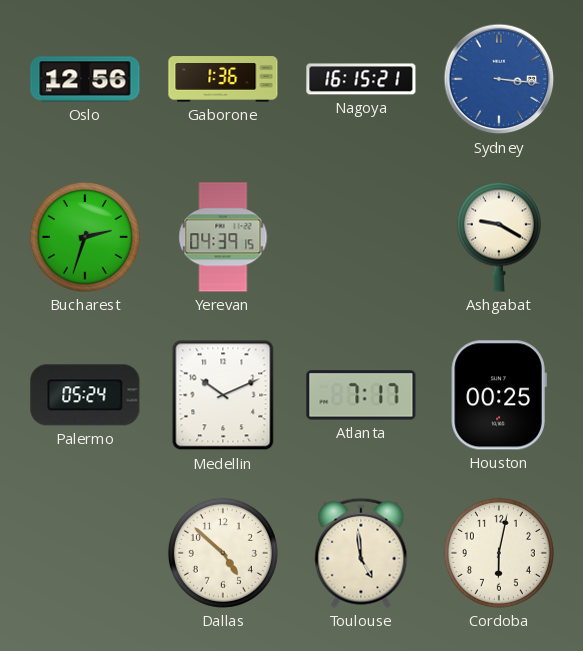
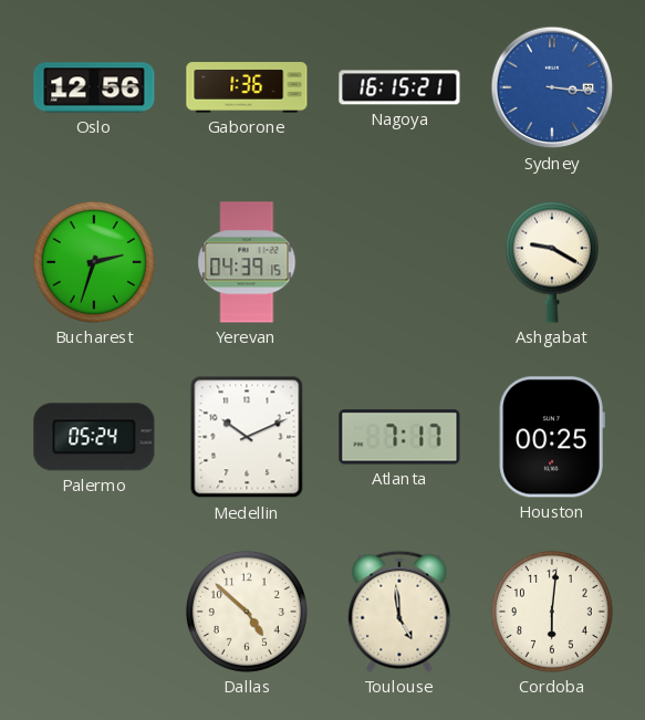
Cordoba: 6:02 -> 6:01 (552, 612)
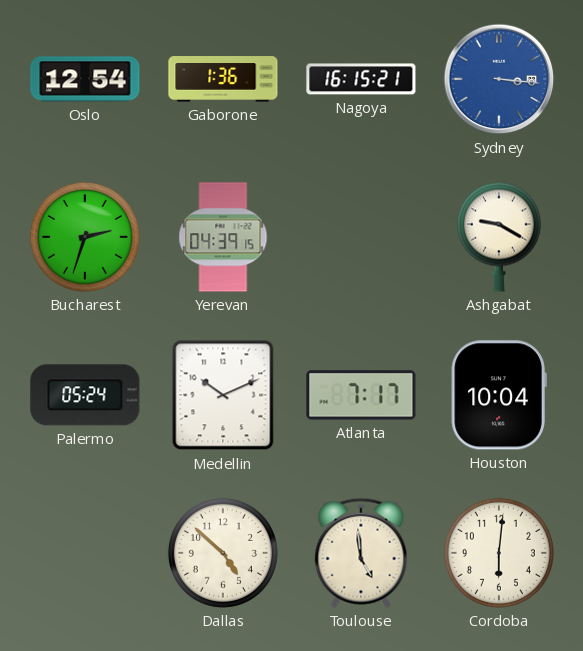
Oslo: 12:56 -> 12:54 (85, 79)
Houston: 00:25 -> 10:04 (499, 395)
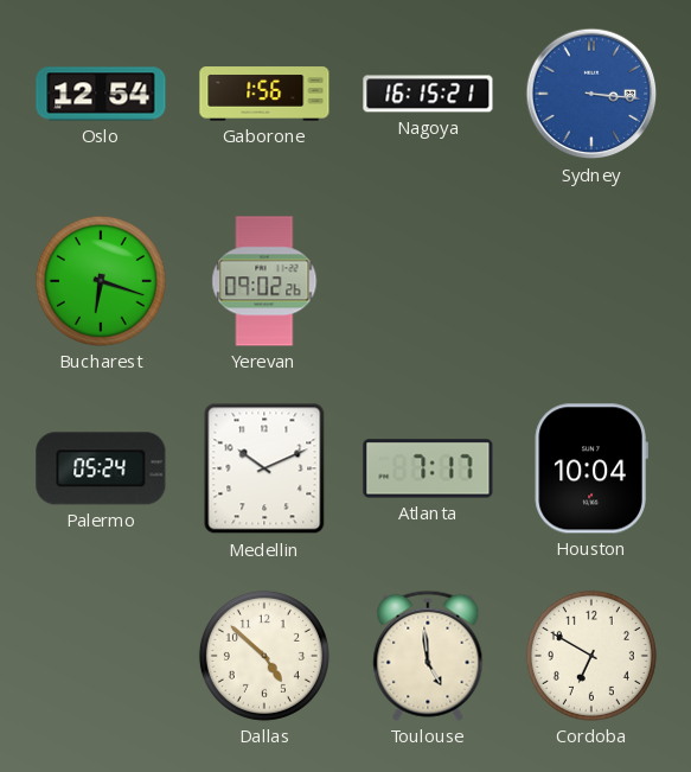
Gaborone: 1:36 -> 1:56 (264, 94)
Bucharest: 2:33 -> 6:18 (101, 281)
Yerevan: 04:39 -> 09:02 (264, 281)
Ashgabat: 9:20 -> none (499, 237)
Cordoba: 6:01 -> 6:50 (591, 656)
